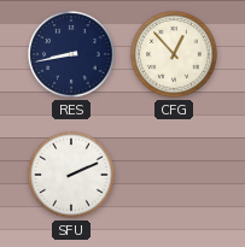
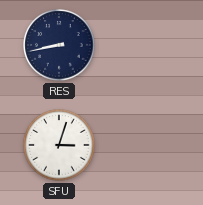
CFG: 12:53 -> none (174, 54)
SFU: 2:11 -> 3:03 (59, 145)
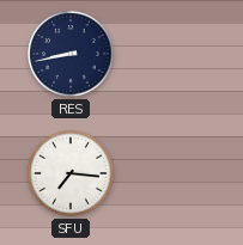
SFU: 3:03 -> 7:16 (71, 173)
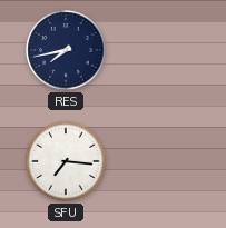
RES: 8:43 -> 7:43 (66, 50)
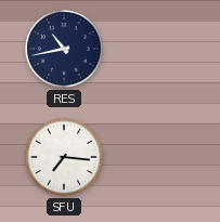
RES: 7:43 -> 10:43 (64, 49)
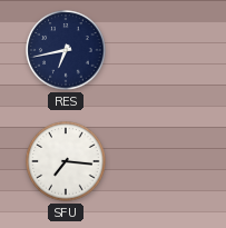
RES: 10:43 -> 6:43 (66, 50)
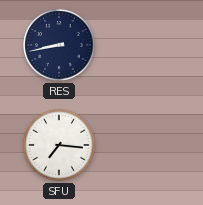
RES: 6:43 -> 8:43 (59, 45)
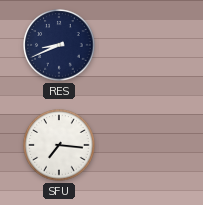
RES: 8:43 -> 8:41 (59, 45)
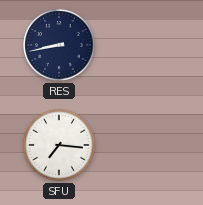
RES: 8:41 -> 8:43 (59, 45)
